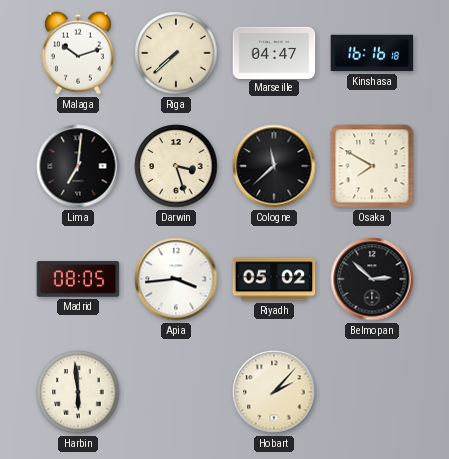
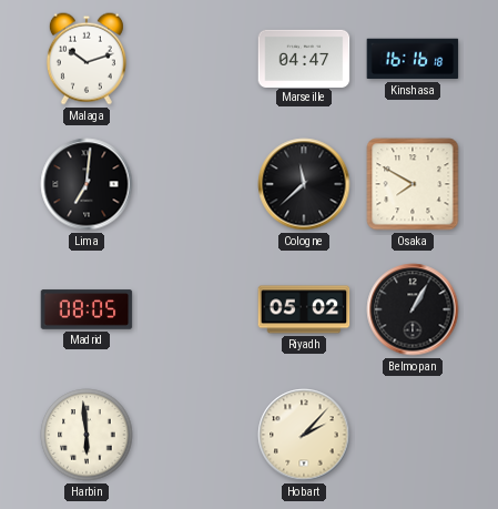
Riga: 7:38 -> none (176, 53)
Darwin: 3:27 -> none (176, 166)
Apia: 3:44 -> none (176, 279)
Belmopan: 2:52 -> 1:05 (413, 309)
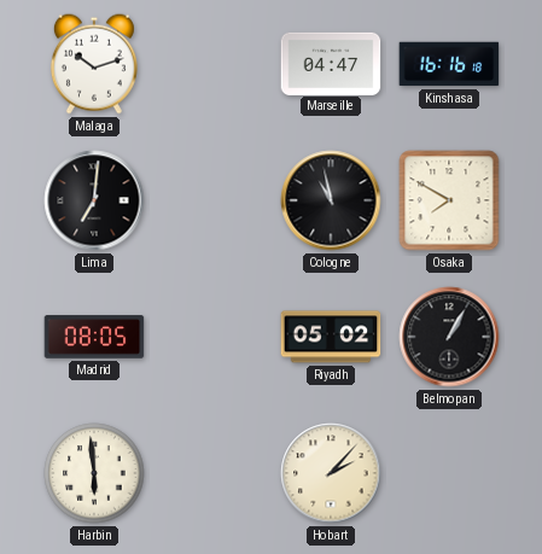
Cologne: 11:38 -> 10:58 (331, 200)
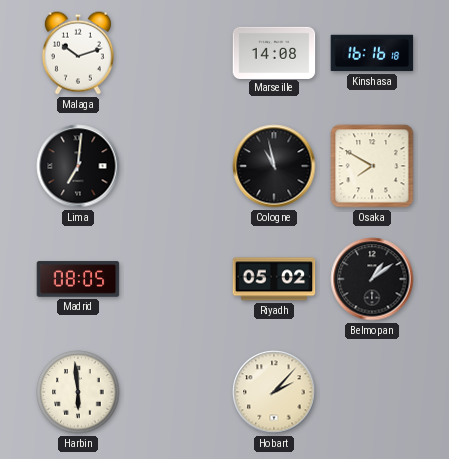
Marseille: 04:47 -> 14:08 (274, 52)
Belmopan: 1:05 -> 1:09 (372, 279)
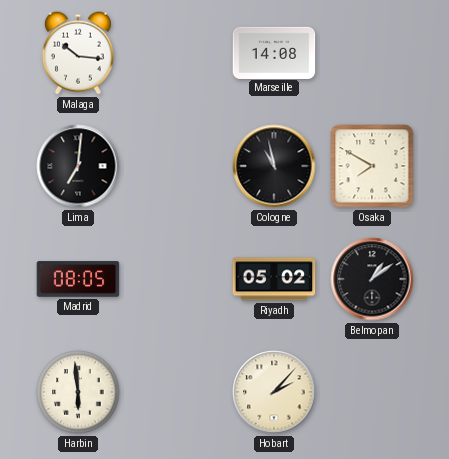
Malaga: 10:12 -> 10:16 (78, 53)
Kinshasa: 16:16 -> none (372, 53)
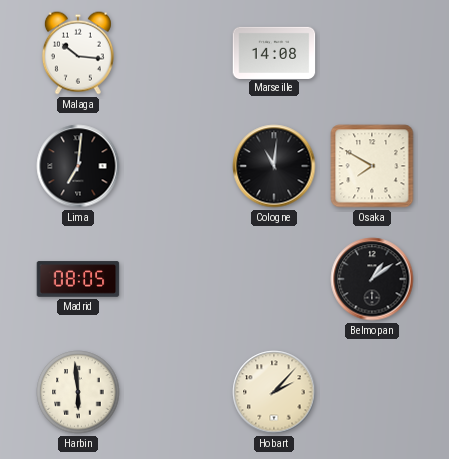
Cologne: 10:58 -> 11:01 (274, 166)
Riyadh: 05:02 -> none (274, 279)
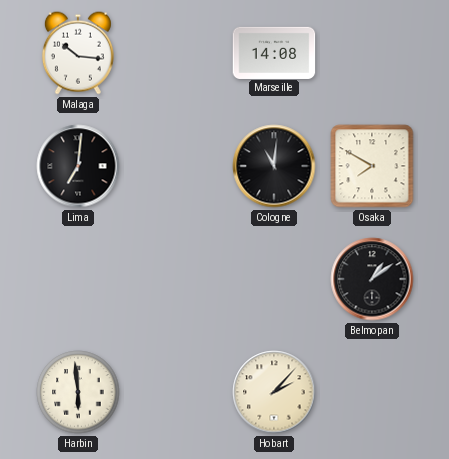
Madrid: 08:05 -> none (78, 279)
